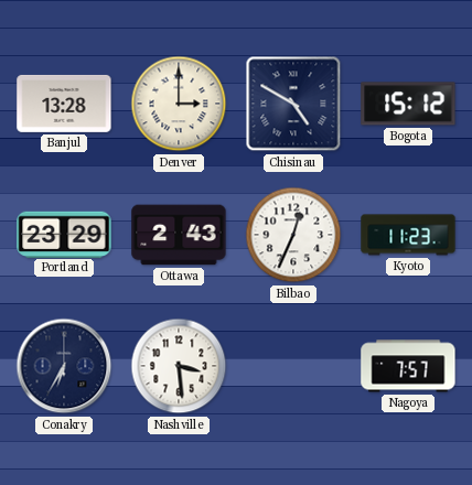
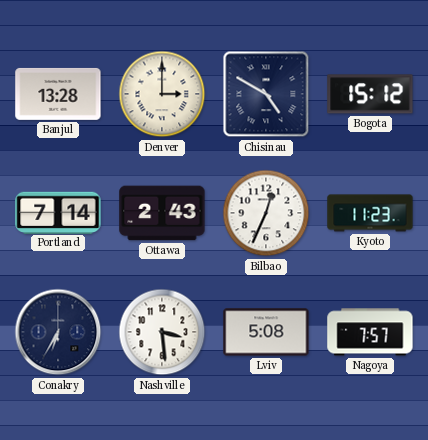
Portland: 23:29 -> 7:14 (58, 212)
Lviv: none -> 5:08 (266, 332)
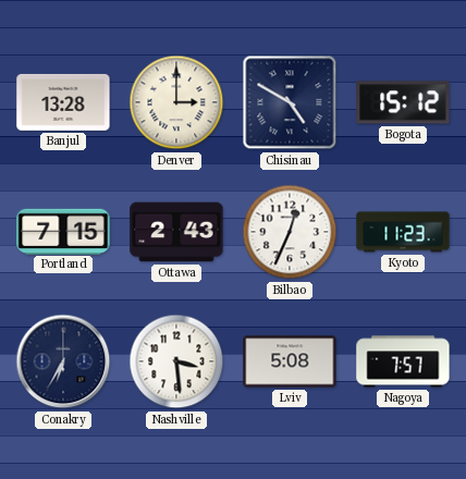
Portland: 7:14 -> 7:15 (63, 231)
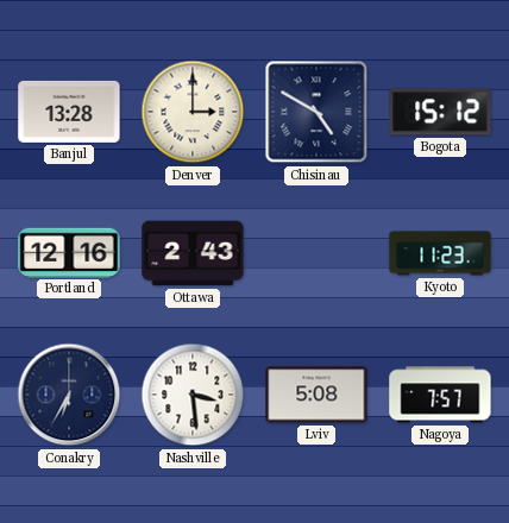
Portland: 7:15 -> 12:16 (69, 252)
Bilbao: 12:34 -> none (290, 232)
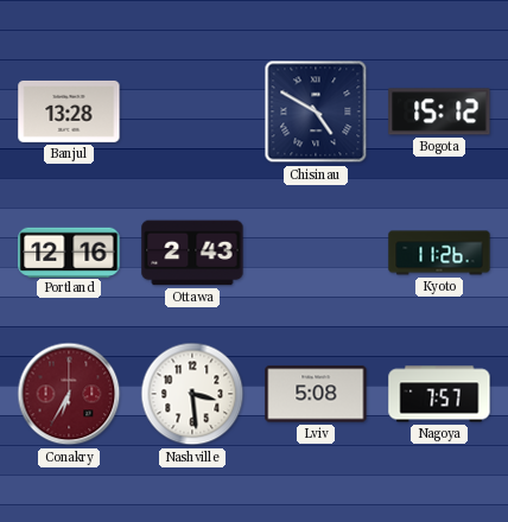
Denver: 3:00 -> none (193, 112)
Kyoto: 11:23 -> 11:26 (439, 253)
Conakry dial: navy -> burgundy (69, 394)
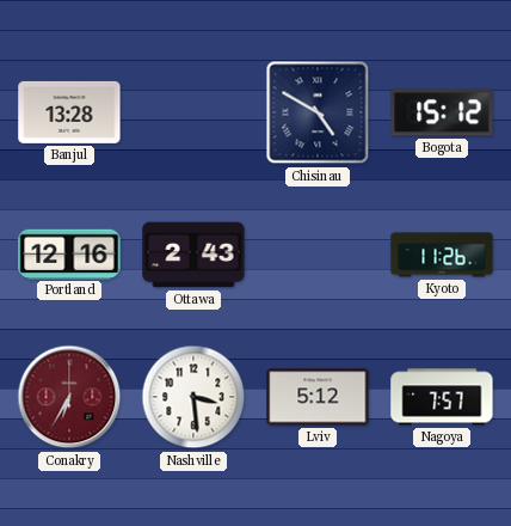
Lviv: 5:08 -> 5:12 (318, 397)
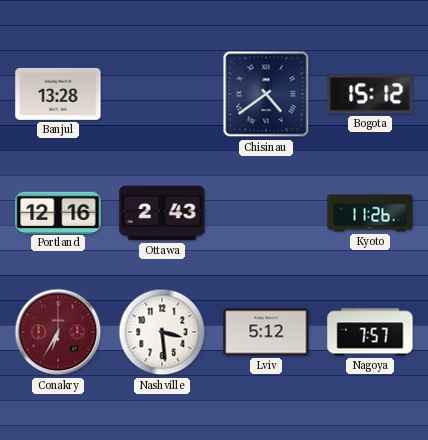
Chisinau: 4:50 -> 4:39 (266, 94)
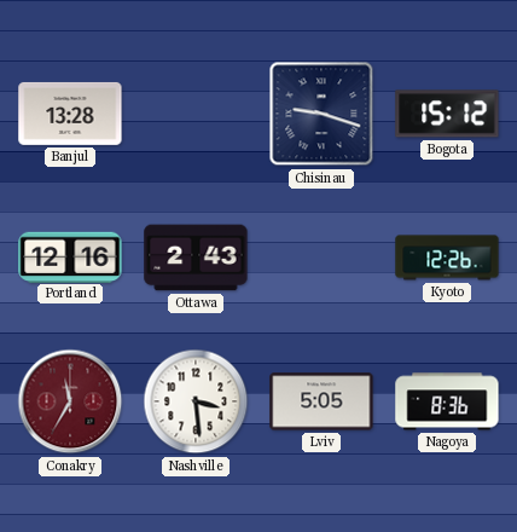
Chisinau: 4:39 -> 9:18 (321, 114)
Kyoto: 11:26 -> 12:26 (447, 258)
Conakry: 6:35 -> 11:35 (70, 401)
Lviv: 5:12 -> 5:05 (321, 401)
Nagoya: 7:57 -> 8:36 (447, 401)
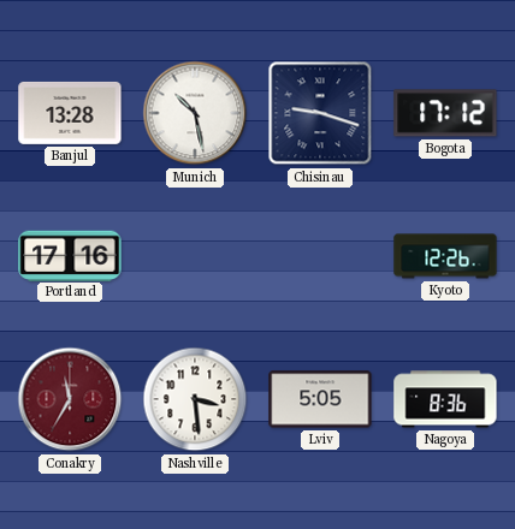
Munich: none -> 10:28 (195, 113)
Bogota: 15:12 -> 17:12 (445, 113)
Portland: 12:16 -> 17:16 (70, 255)
Ottawa: 2:43 -> none (196, 258)
